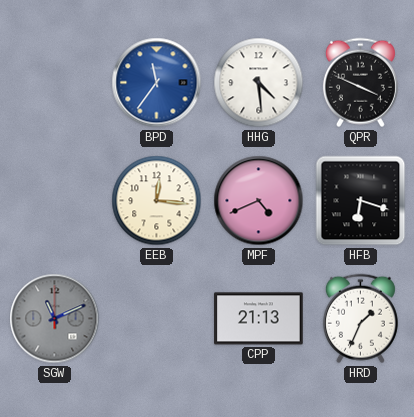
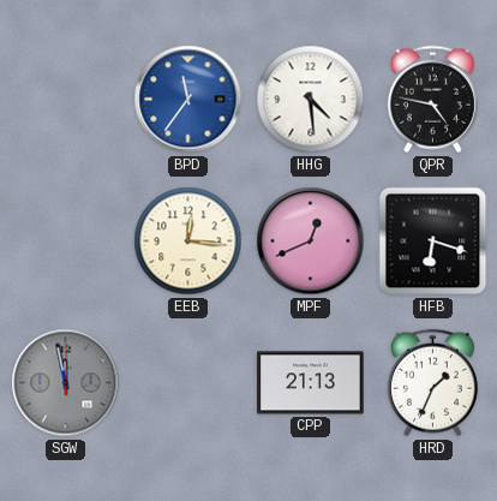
QPR: 3:49 -> 4:47 (432, 100)
MPF: 4:41 -> 12:41 (311, 241)
SGW: 11:11 -> 11:58 (66, 383)
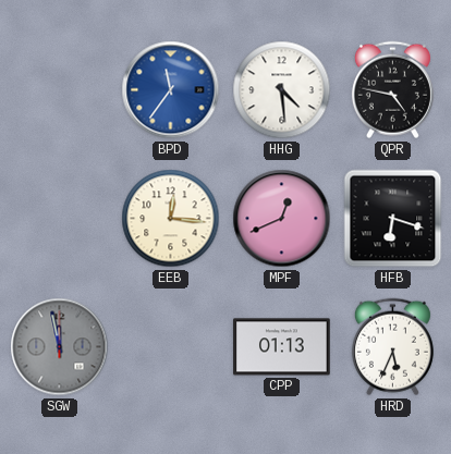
CPP: 21:13 -> 01:13 (282, 347)
HRD: 1:34 -> 5:34 (392, 347)
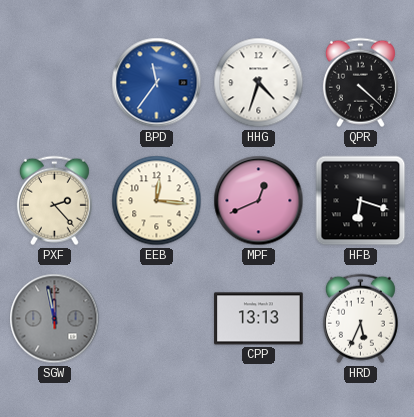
HHG: 4:29 -> 4:33 (259, 83)
QPR: 4:47 -> 4:22 (360, 83)
PXF: none -> 2:23 (54, 201)
CPP: 01:13 -> 13:13 (259, 319)
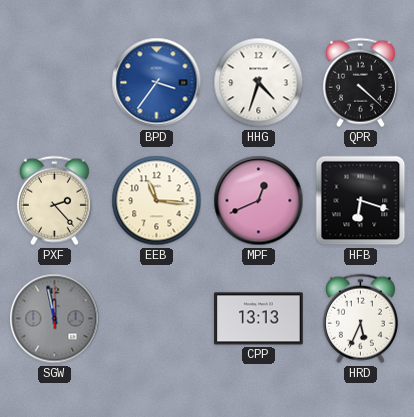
BPD: 11:36 -> 3:36 (157, 83)
EEB: 12:16 -> 11:16 (157, 201)
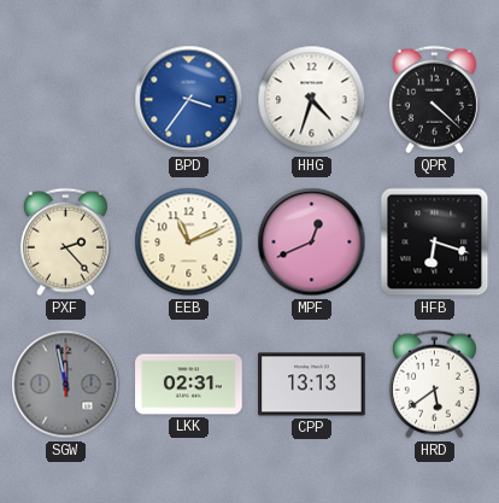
EEB: 11:16 -> 11:11 (189, 242)
LKK: none -> 02:31 (189, 385)
HRD: 5:34 -> 5:39 (434, 385)
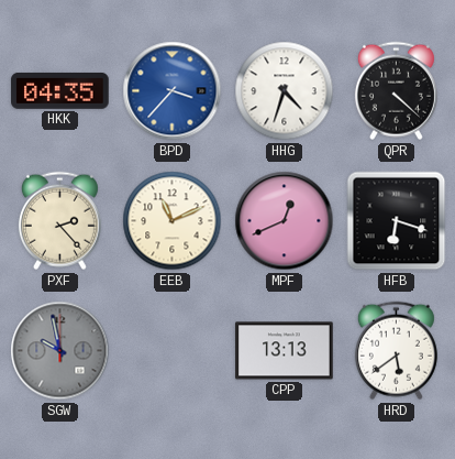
HKK: none -> 04:35 (60, 90)
BPD: 3:36 -> 3:37 (173, 91)
SGW: 11:58 -> 9:58 (60, 351)
LKK: 02:31 -> none (189, 385)
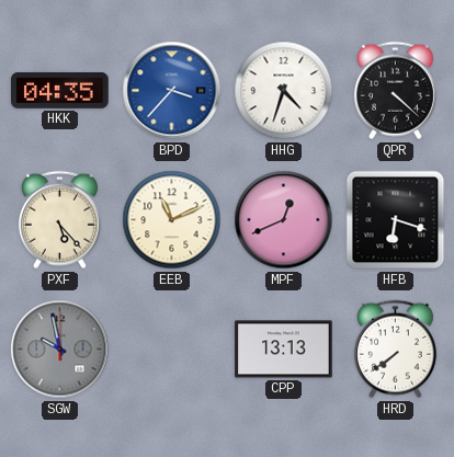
PXF: 2:23 -> 5:23 (59, 220)
HRD: 5:39 -> 7:39 (395, 350)
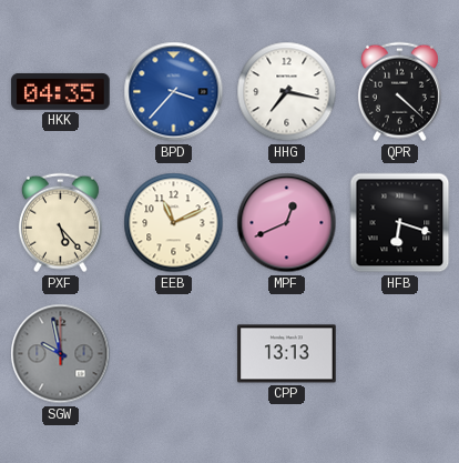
HHG: 4:33 -> 7:17 (287, 92)
HRD: 7:39 -> none (395, 350)
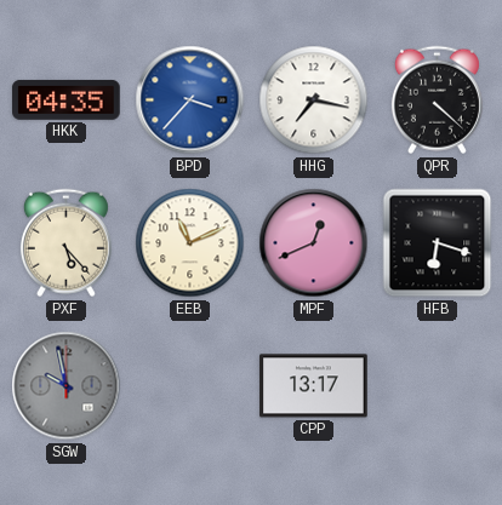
CPP: 13:13 -> 13:17 (314, 386)
